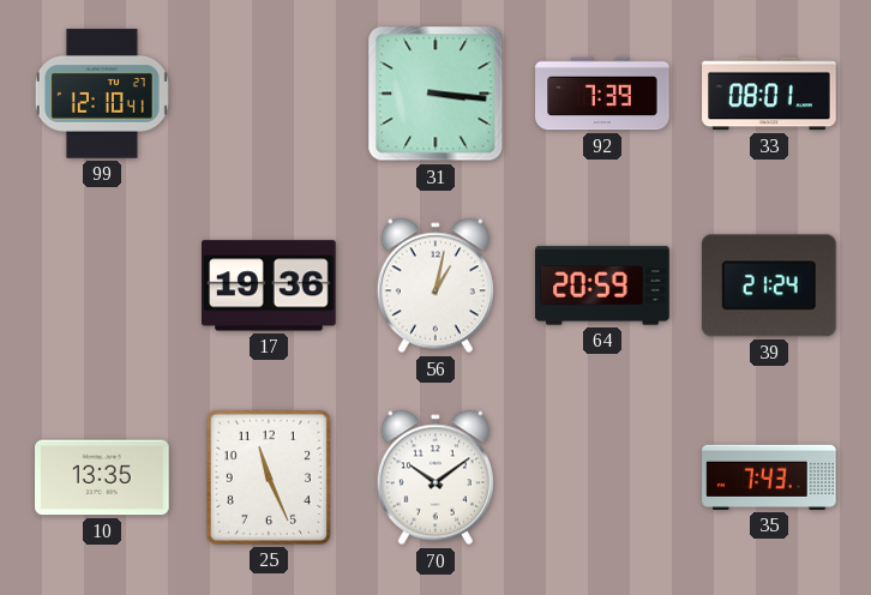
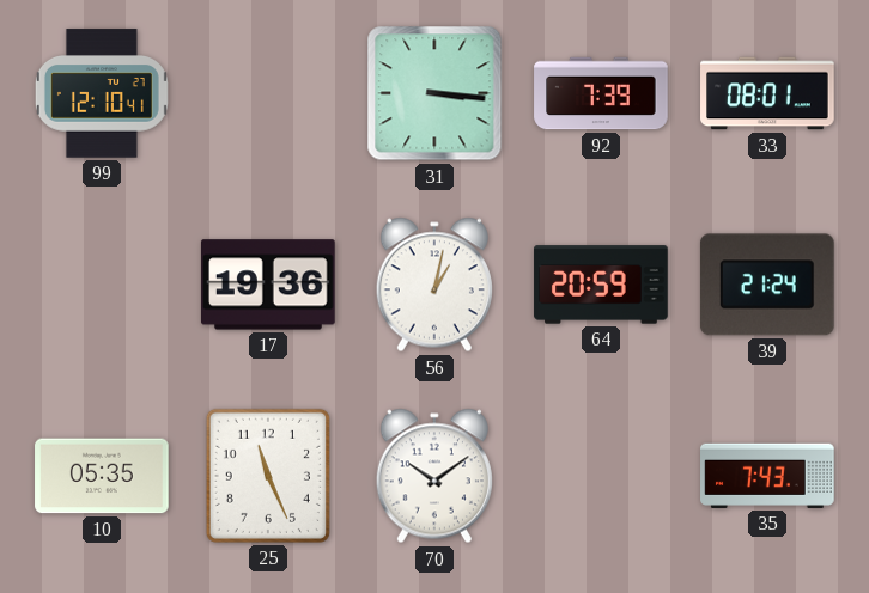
10: 13:35 -> 05:35 (102, 476)
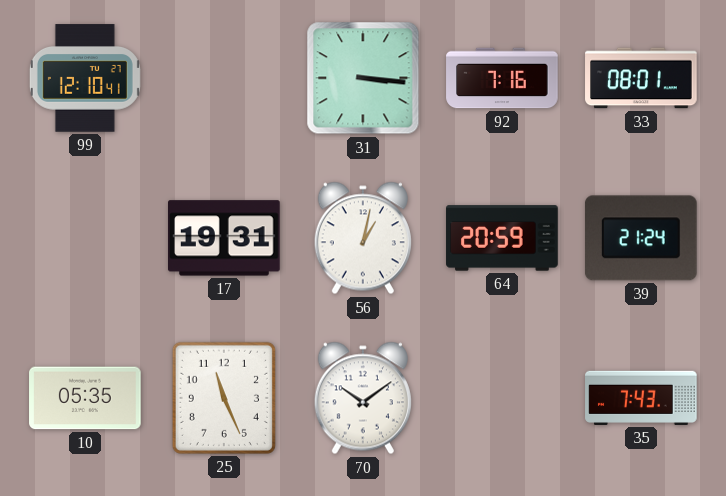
92: 7:39 -> 7:16 (502, 78)
17: 19:36 -> 19:31 (225, 238)
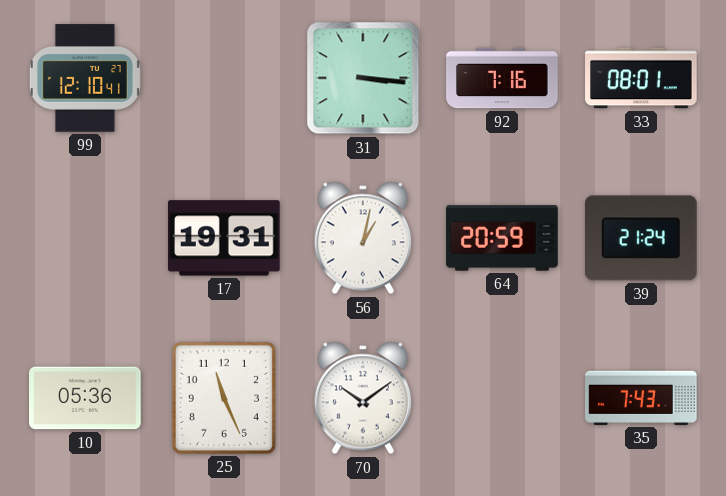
10: 05:35 -> 05:36 (85, 398)
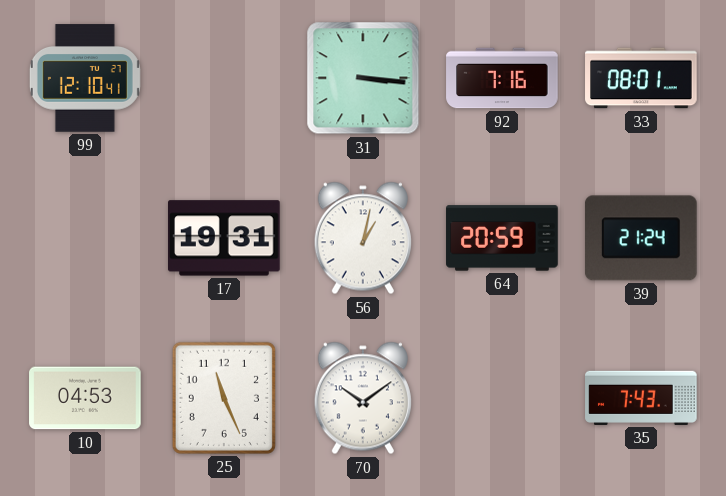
10: 05:36 -> 04:53 (85, 398)
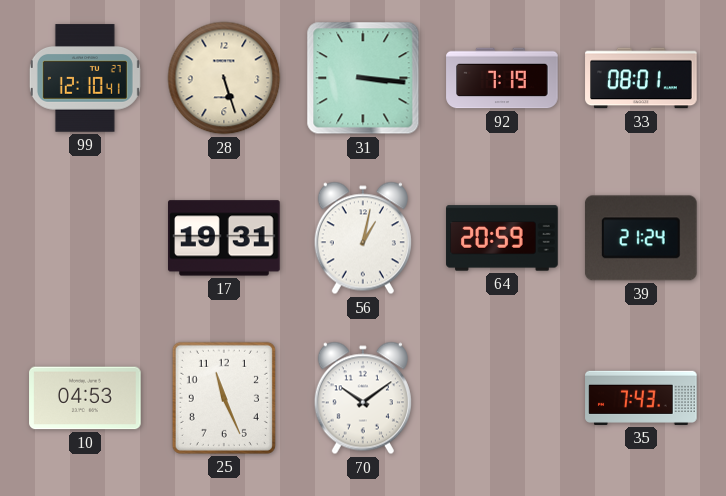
28: none -> 5:27 (224, 78)
92: 7:16 -> 7:19 (502, 78)
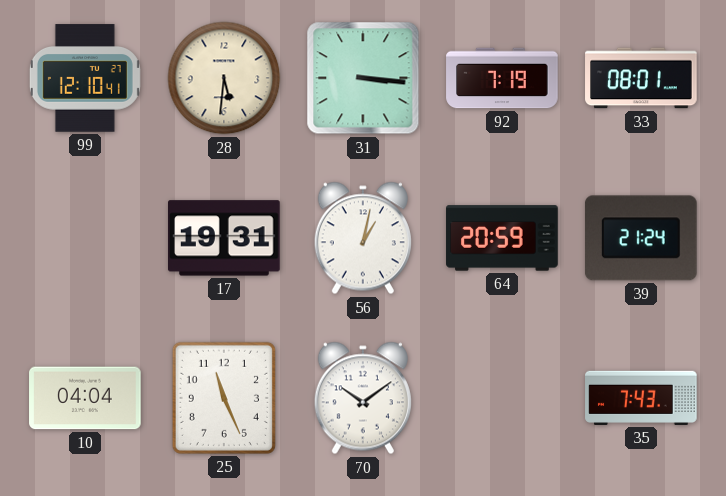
28: 5:27 -> 5:31 (224, 78)
10: 04:53 -> 04:04 (85, 398)
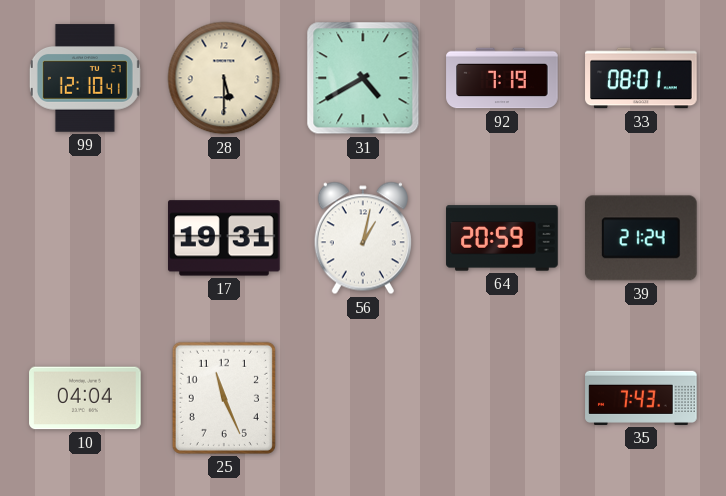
28: 5:31 -> 5:30 (224, 78)
31: 3:16 -> 4:40 (363, 78)
70: 10:09 -> none (363, 398)
